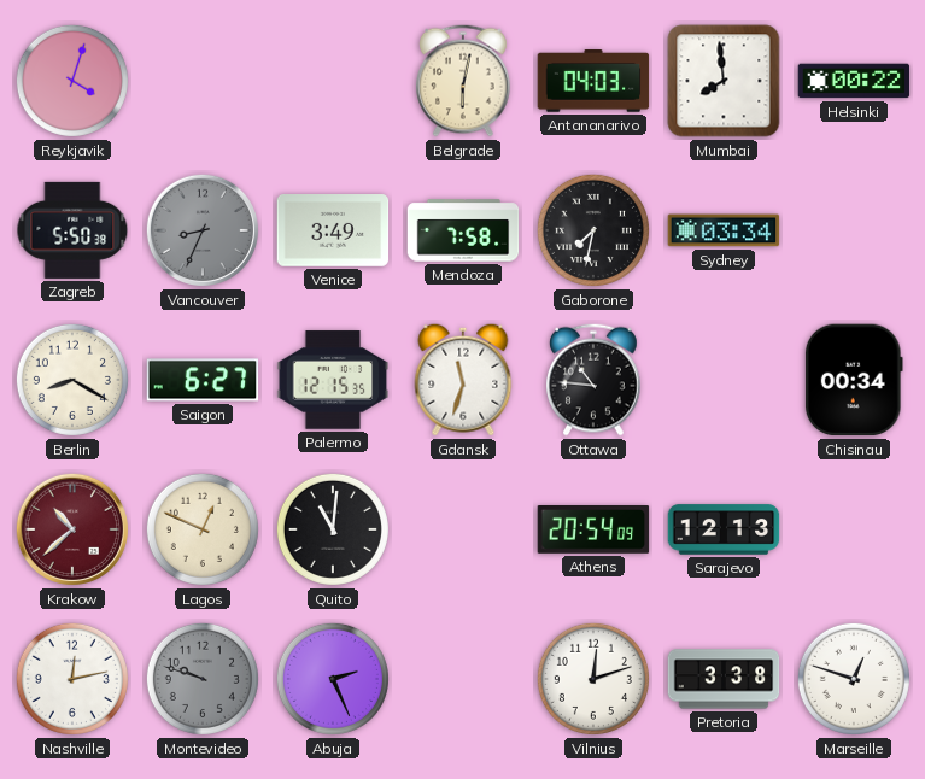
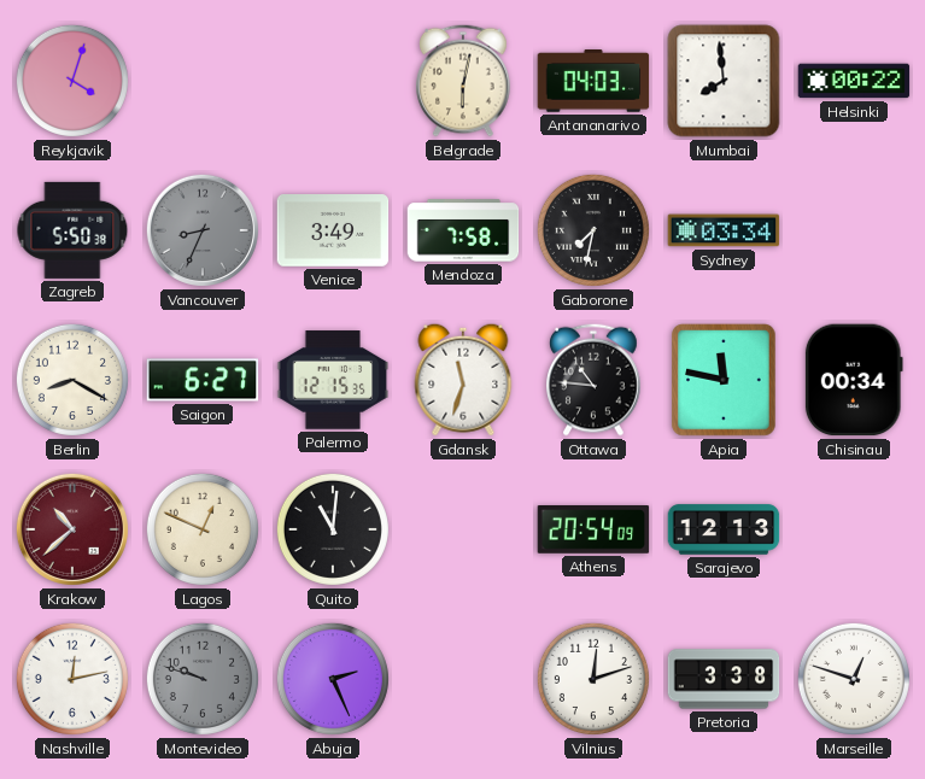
Apia: none -> 11:47 (724, 380)
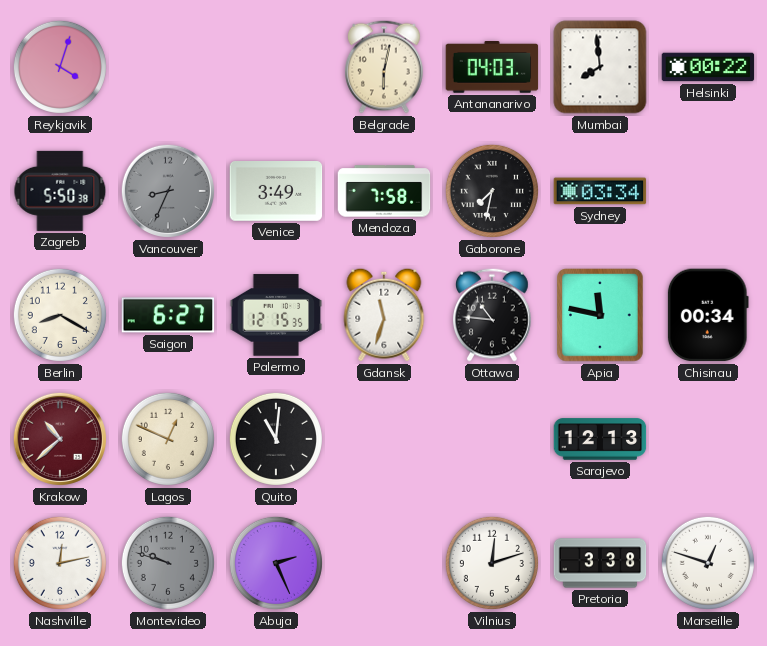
Athens: 20:54 -> none (593, 531)
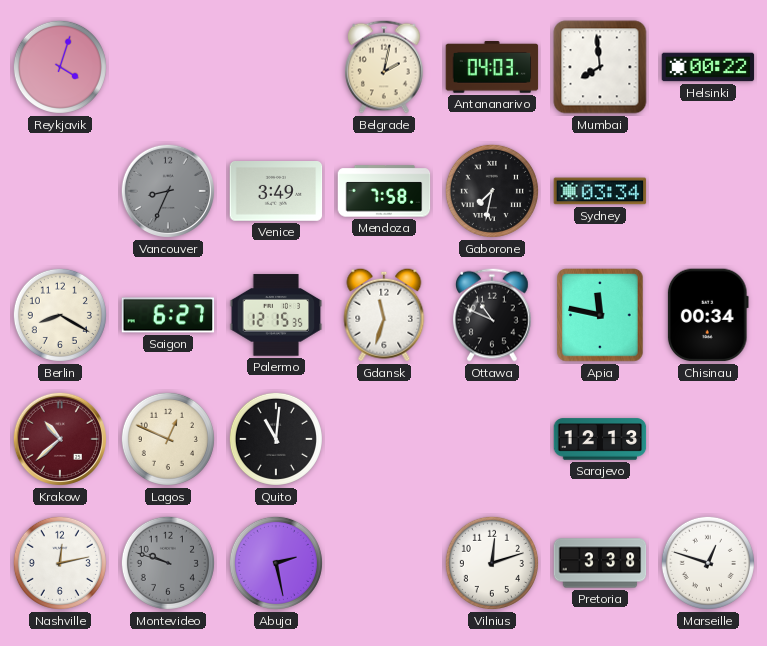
Belgrade: 6:02 -> 2:02 (384, 67)
Zagreb: 5:50 -> none (60, 191)
Ottawa: 10:46 -> 10:49 (492, 315)
Abuja: 2:26 -> 2:28 (276, 563)
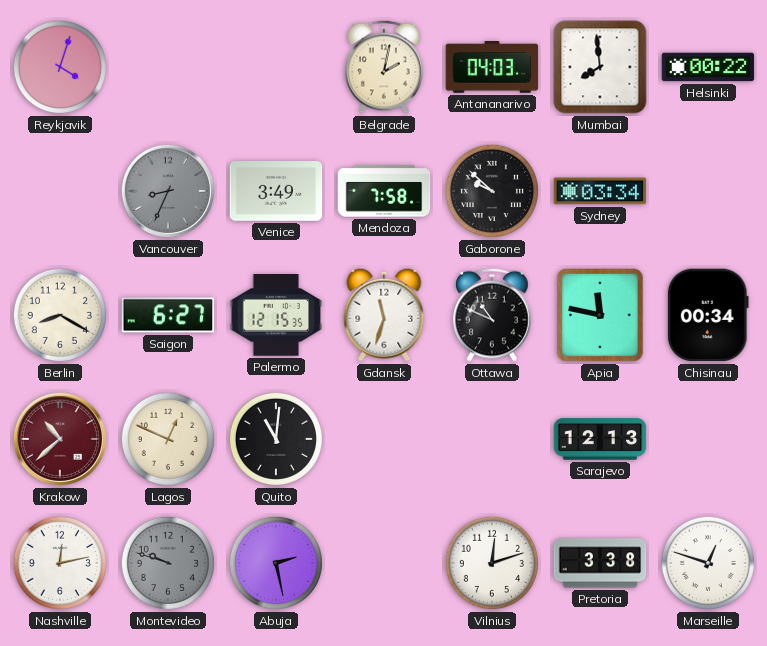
Gaborone: 7:32 -> 9:52 (492, 191)
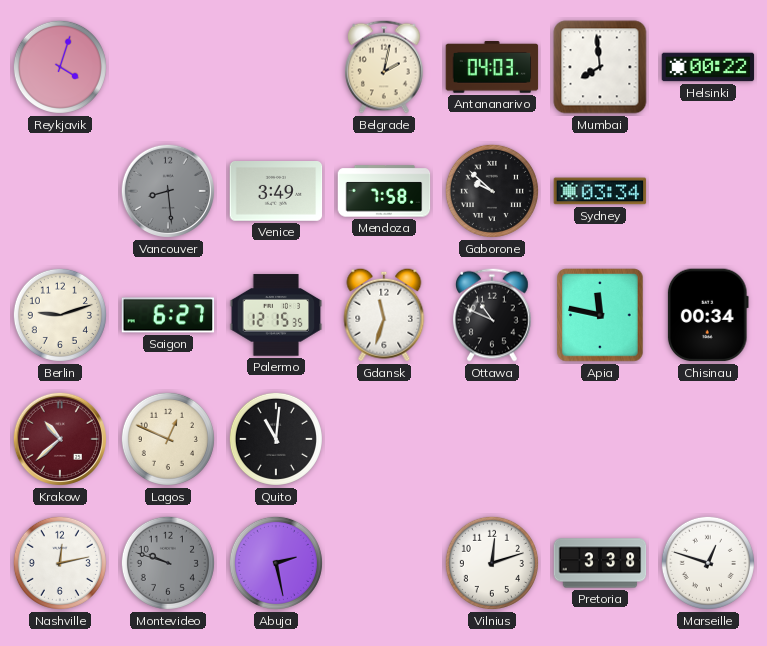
Vancouver: 8:34 -> 8:29 (168, 191)
Berlin: 8:20 -> 9:12 (60, 315)
Sarajevo: 12:13 -> none (600, 439)
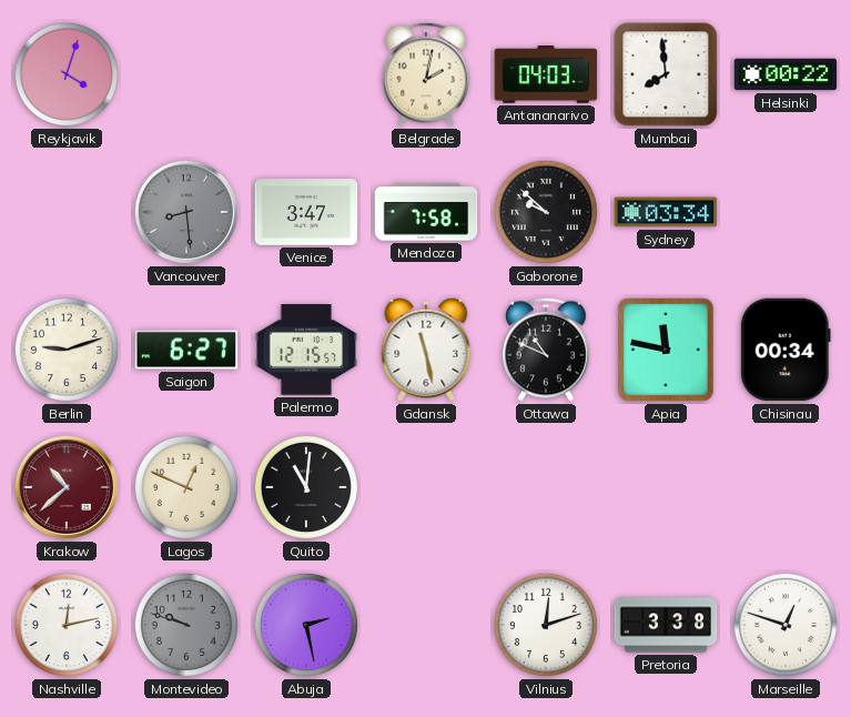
Venice: 3:49 -> 3:47 (306, 213)
Palermo: 12:15:35 -> 12:15:57 (306, 350)
Gdansk: 11:33 -> 11:28 (426, 350)
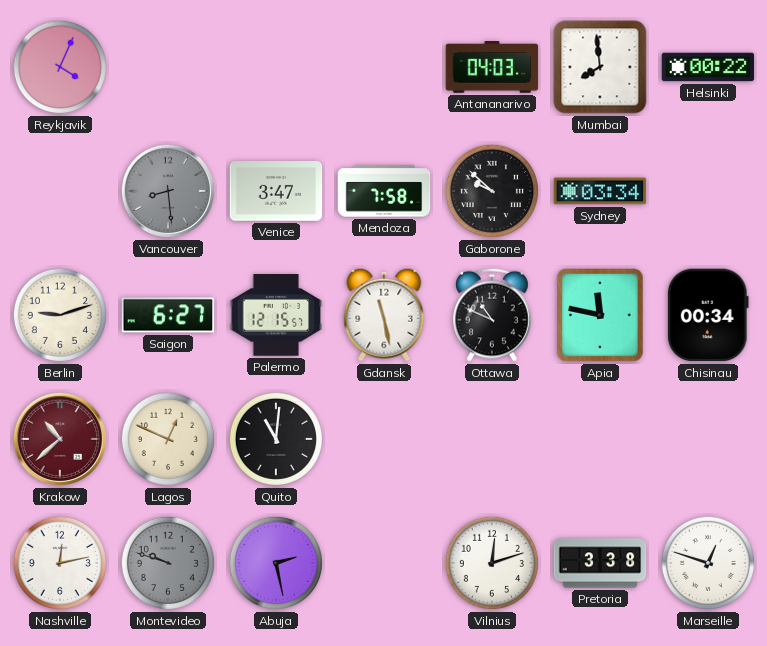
Reykjavik: 4:03 -> 4:04 (60, 67)
Belgrade: 2:02 -> none (426, 74)
